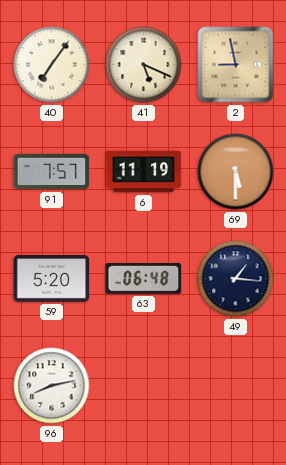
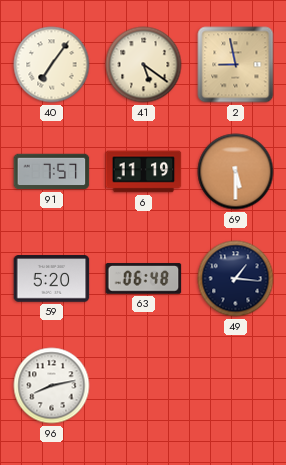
41: 5:19 -> 5:21 (144, 65)
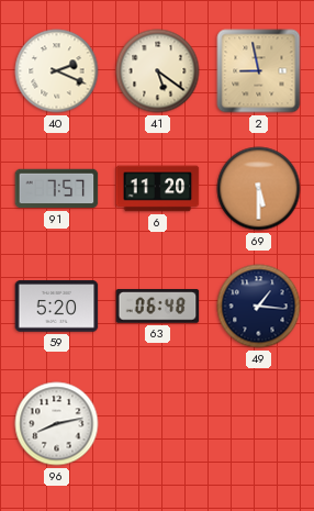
40: 7:06 -> 2:19 (57, 71)
6: 11:19 -> 11:20 (158, 189)
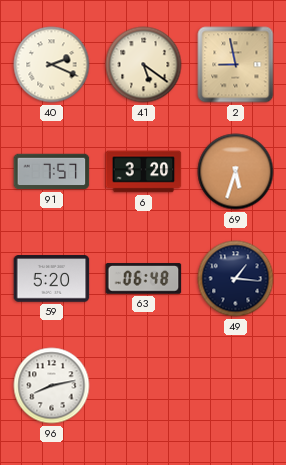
6: 11:20 -> 3:20 (144, 172)
69: 5:30 -> 5:33 (236, 172)
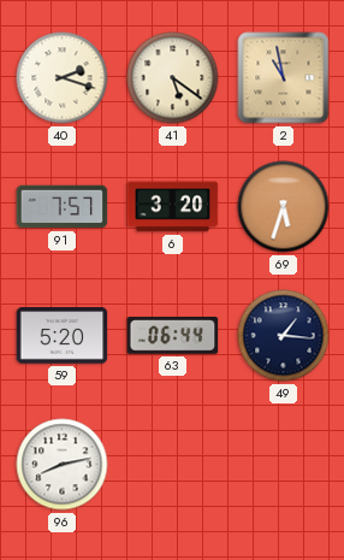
40: 2:19 -> 2:18 (63, 78)
2: 8:58 -> 10:58 (284, 78)
63: 06:48 -> 06:44 (173, 336)
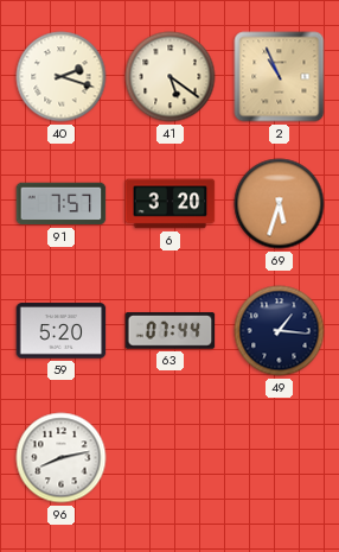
2: 10:58 -> 10:56 (280, 77)
63: 06:44 -> 07:44 (171, 331)
